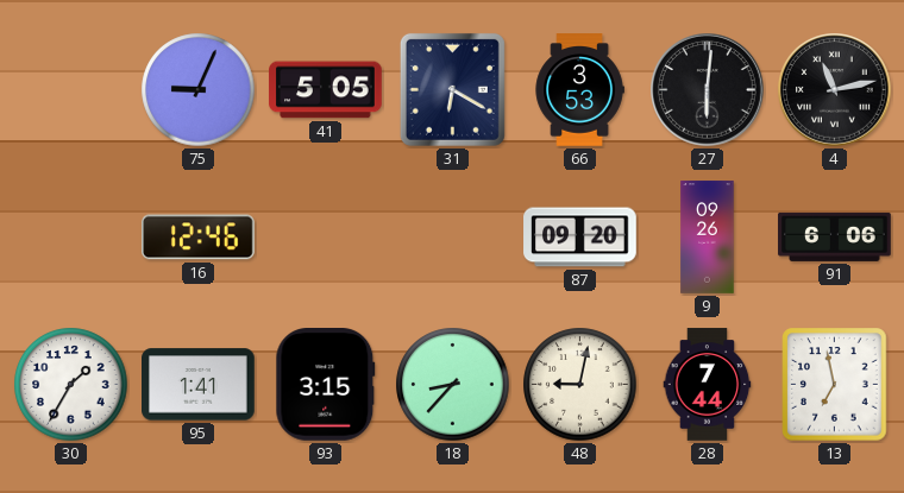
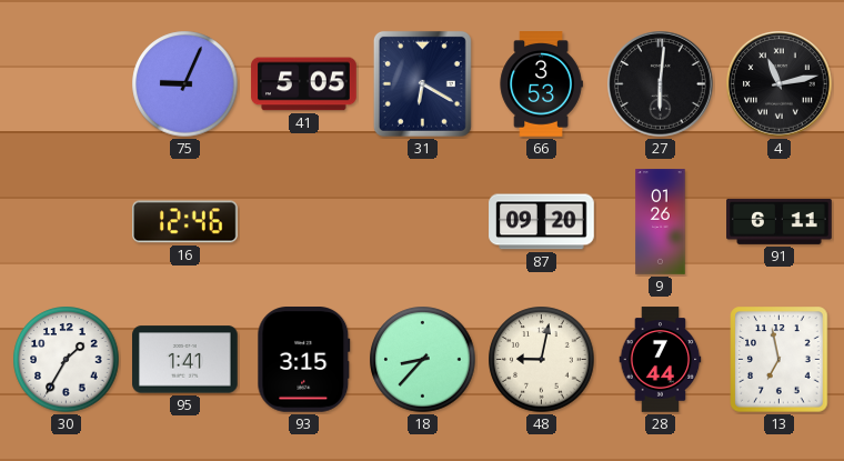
9: 09:26 -> 01:26 (661, 222)
91: 6:06 -> 6:11 (780, 221)
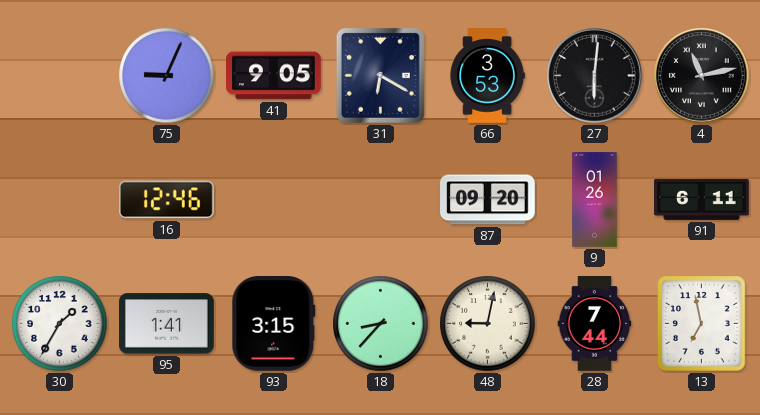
41: 5:05 -> 9:05 (274, 76)
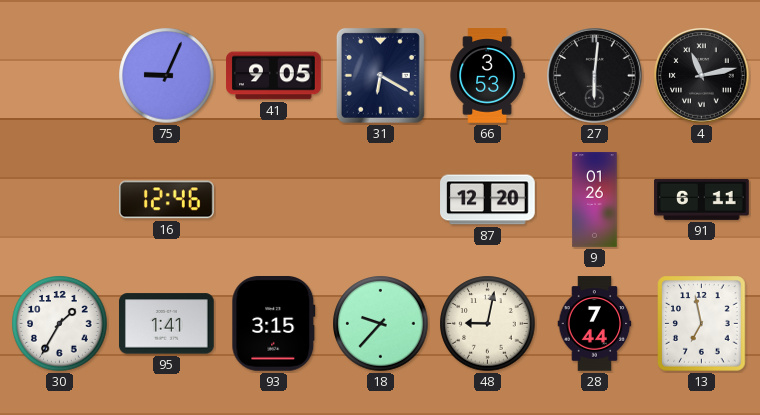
87: 09:20 -> 12:20 (488, 200)
18: 8:37 -> 9:37 (381, 324)
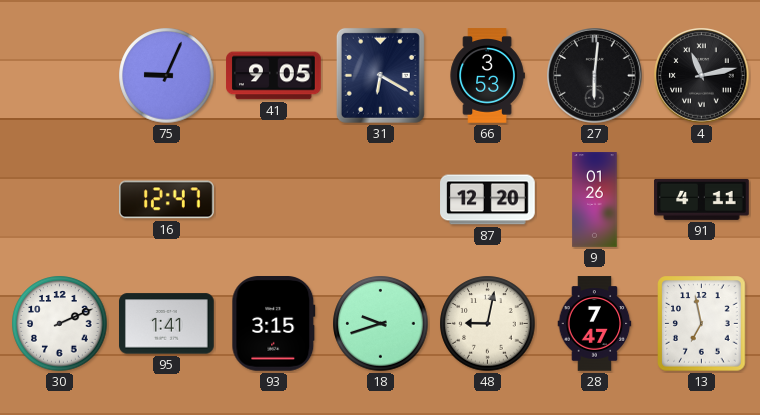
16: 12:46 -> 12:47 (167, 200)
91: 6:11 -> 4:11 (702, 199)
30: 1:35 -> 2:11 (60, 324)
18: 9:37 -> 9:42 (381, 324)
28: 7:44 -> 7:47 (595, 324)
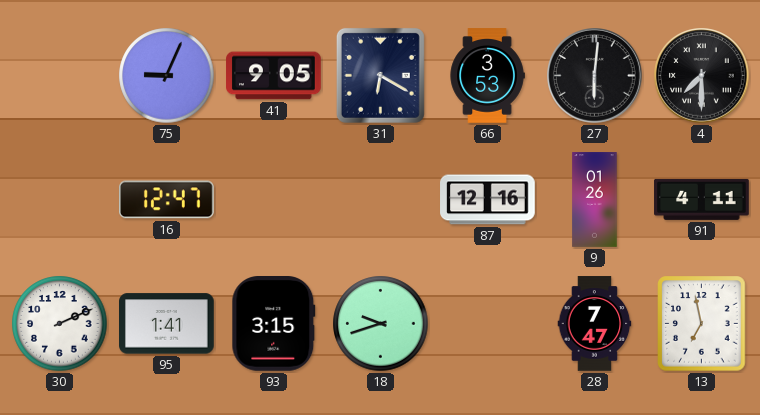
4: 11:13 -> 7:30 (702, 76)
87: 12:20 -> 12:16 (488, 200)
48: 9:02 -> none (488, 324)
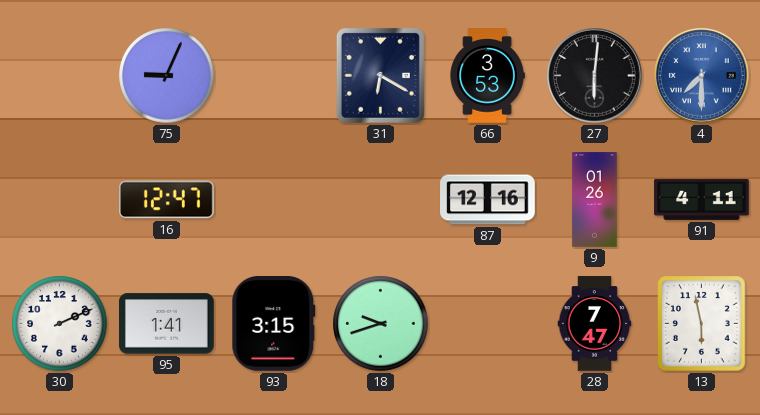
41: 9:05 -> none (274, 76)
4 dial: black -> blue (702, 76)
13: 6:58 -> 5:58 (702, 324)
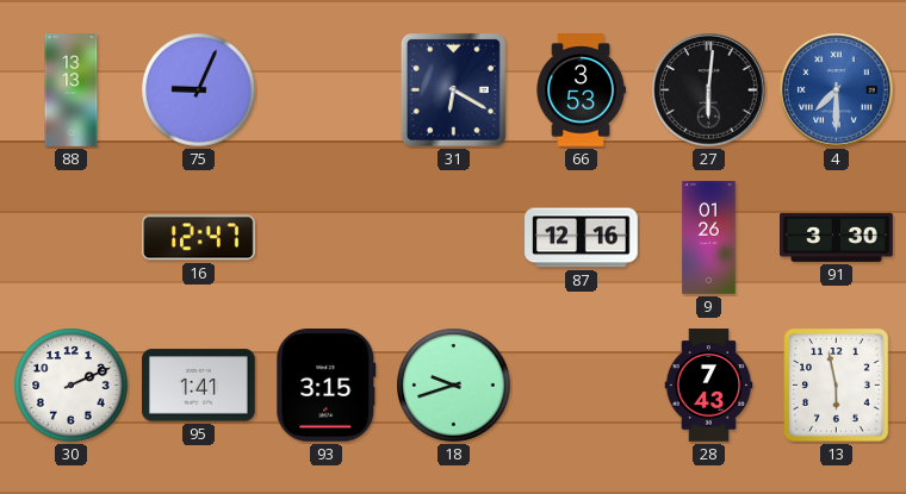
88: none -> 13:13 (72, 90)
91: 4:11 -> 3:30 (837, 237)
28: 7:47 -> 7:43 (709, 386)
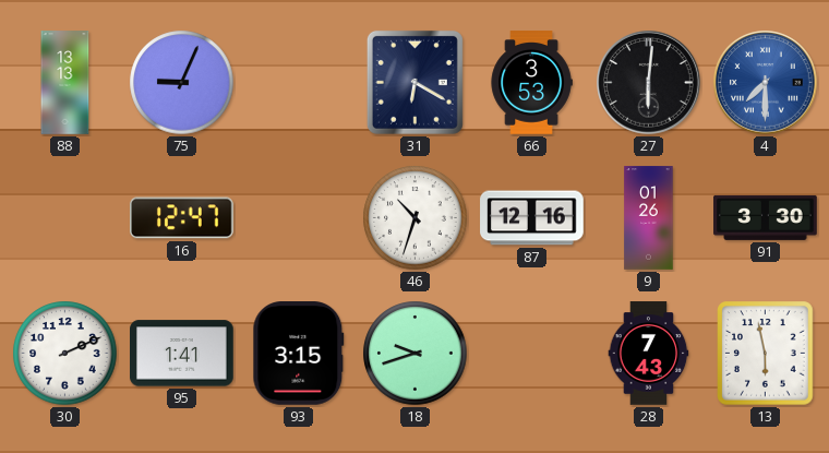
46: none -> 10:33 (416, 218)
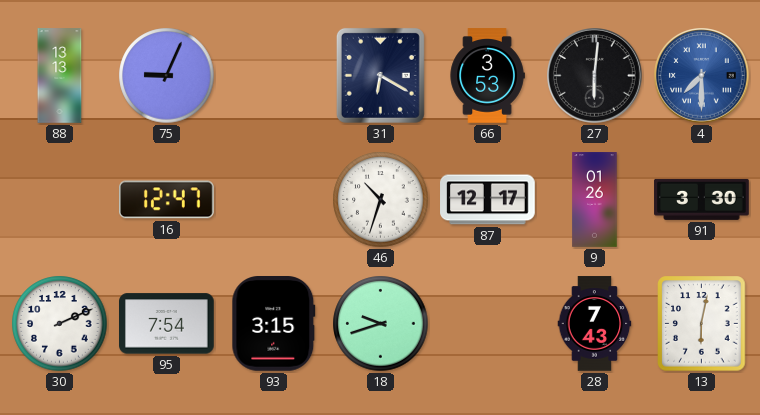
87: 12:16 -> 12:17 (488, 200)
95: 1:41 -> 7:54 (167, 324)
13: 5:58 -> 6:02 (702, 324)
